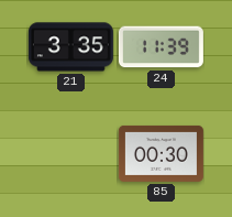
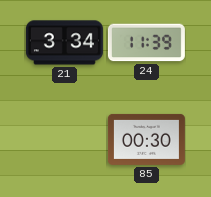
21: 3:35 -> 3:34 (64, 43)
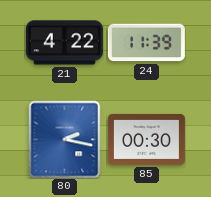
21: 3:34 -> 4:22 (64, 43)
80: none -> 2:17 (65, 139)
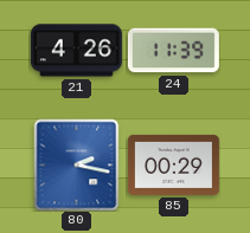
21: 4:22 -> 4:26 (76, 51)
85: 00:30 -> 00:29 (173, 164)
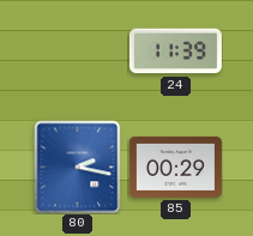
21: 4:26 -> none (76, 51)
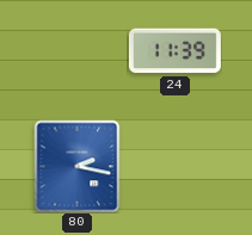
85: 00:29 -> none (175, 167)
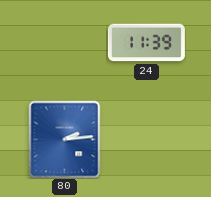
80: 2:17 -> 2:14 (65, 139)
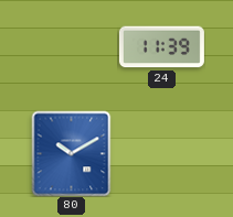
80: 2:14 -> 10:10 (72, 153)
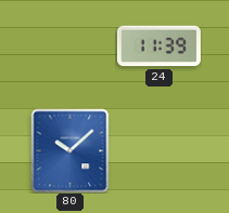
80: 10:10 -> 10:08 (71, 150)
